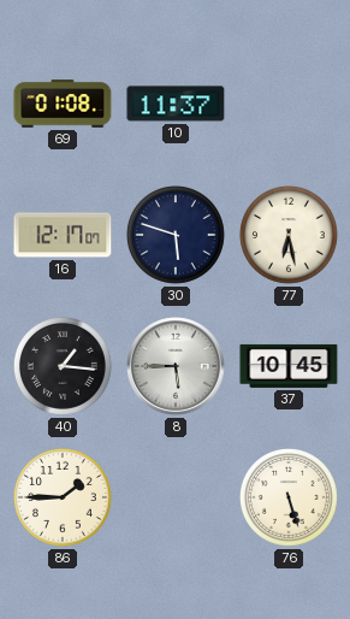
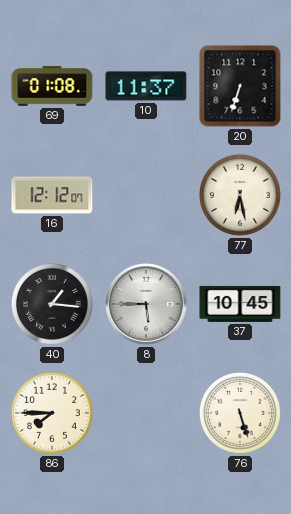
20: none -> 6:33 (240, 86)
16: 12:17 -> 12:12 (52, 195)
30: 5:48 -> none (176, 235)
86: 1:45 -> 7:45 (52, 413)
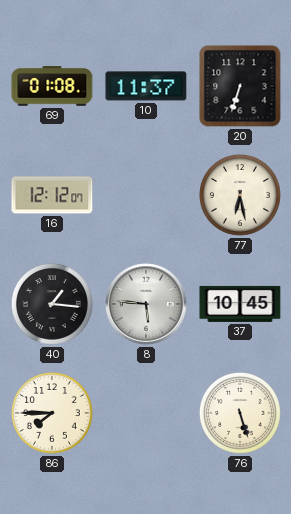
8: 5:45 -> 5:46 (146, 304)
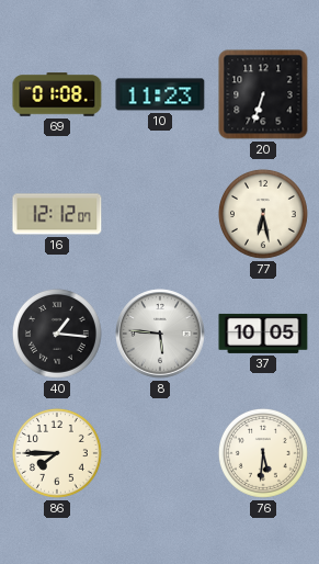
10: 11:37 -> 11:23 (160, 94)
37: 10:45 -> 10:05 (263, 334)
76: 5:27 -> 5:31 (263, 453)
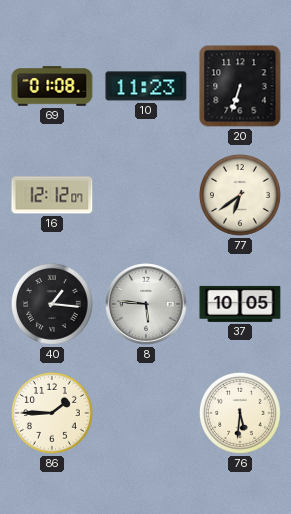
77: 6:28 -> 6:39 (240, 195)
86: 7:45 -> 1:45 (52, 413)
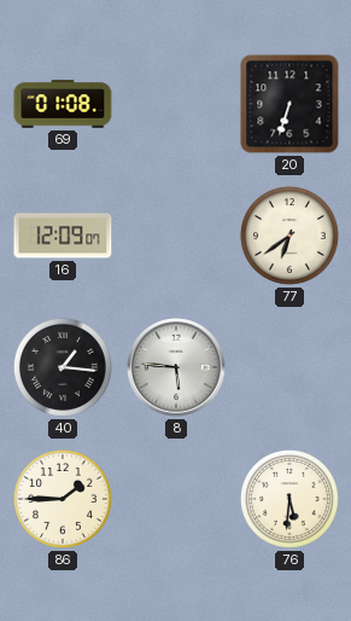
10: 11:23 -> none (146, 86)
16: 12:12 -> 12:09 (63, 236)
37: 10:05 -> none (240, 304)
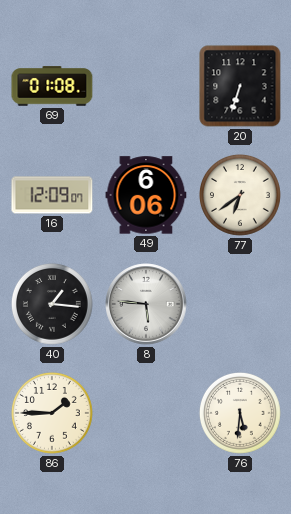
49: none -> 6:06 (146, 195)
